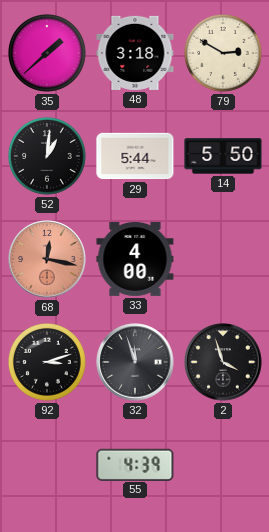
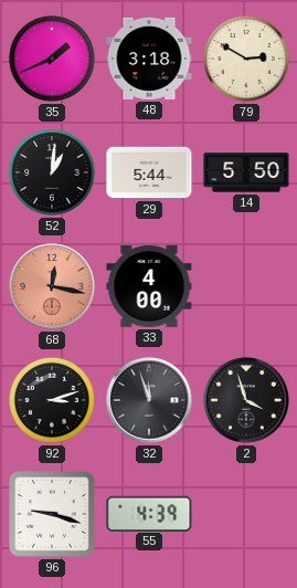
35: 1:38 -> 1:41 (52, 59)
96: none -> 9:18 (53, 515)
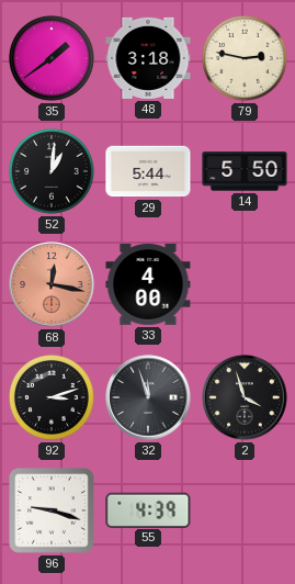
35: 1:41 -> 1:39 (52, 58)
79: 2:50 -> 2:47 (245, 58)
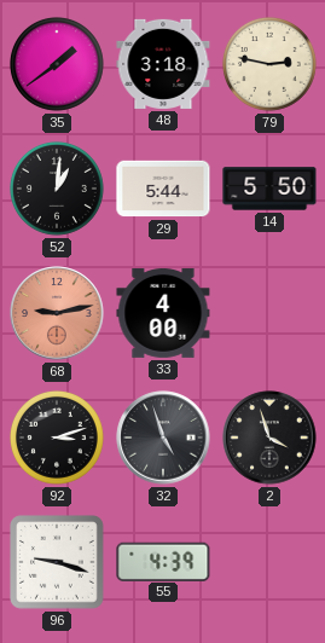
68: 12:17 -> 9:13 (57, 313)
32: 11:57 -> 4:57 (163, 438)
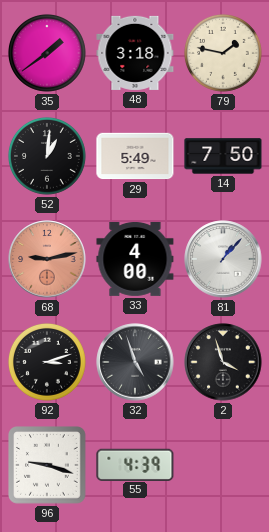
79: 2:47 -> 1:47 (223, 53)
29: 5:44 -> 5:49 (135, 156)
14: 5:50 -> 7:50 (223, 156)
81: none -> 1:07 (223, 259)
